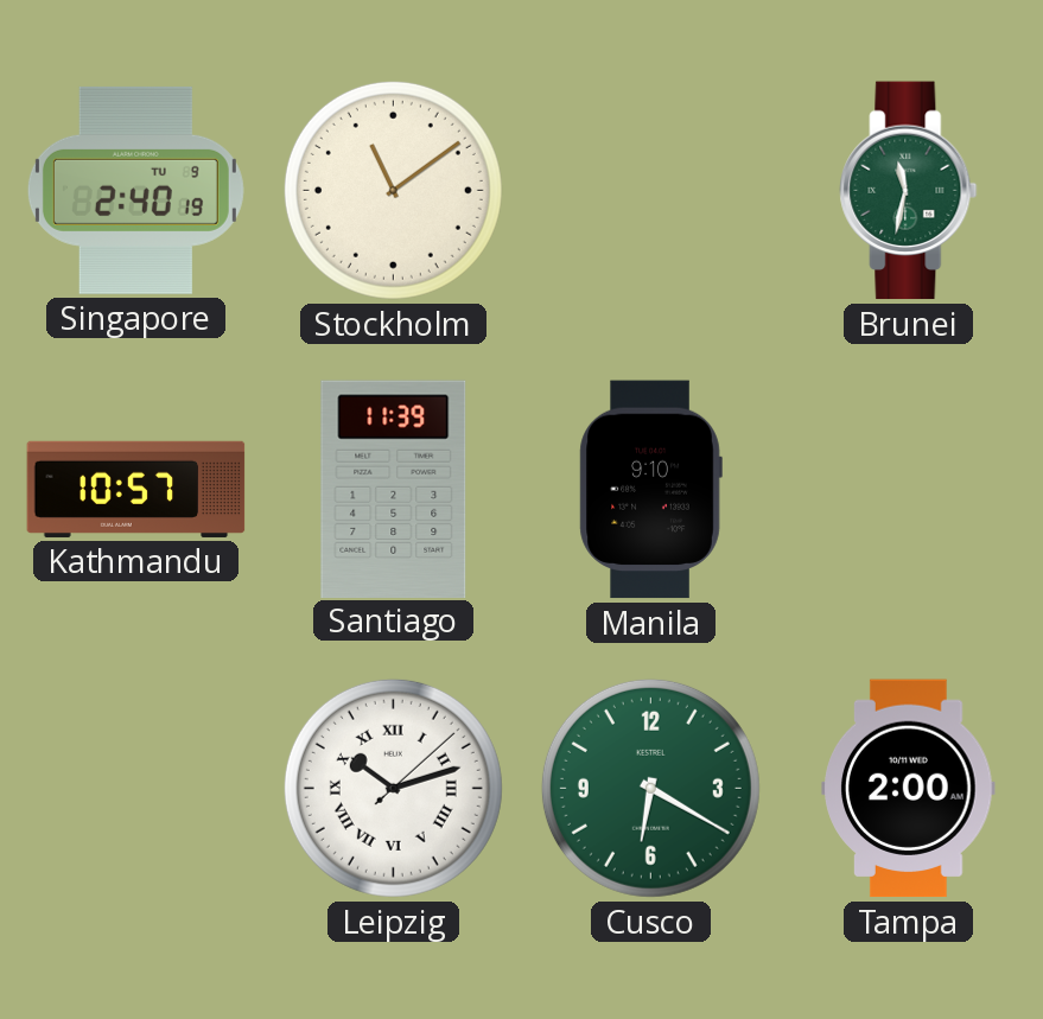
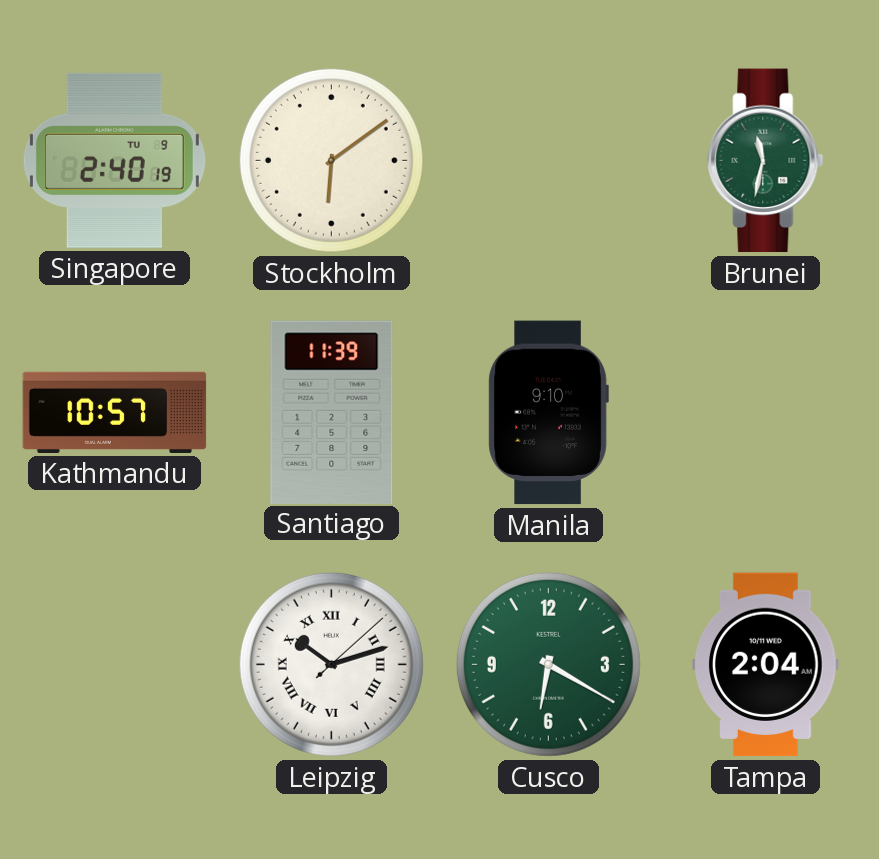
Stockholm: 11:09 -> 6:09 (331, 160)
Tampa: 2:00 -> 2:04 (766, 665)
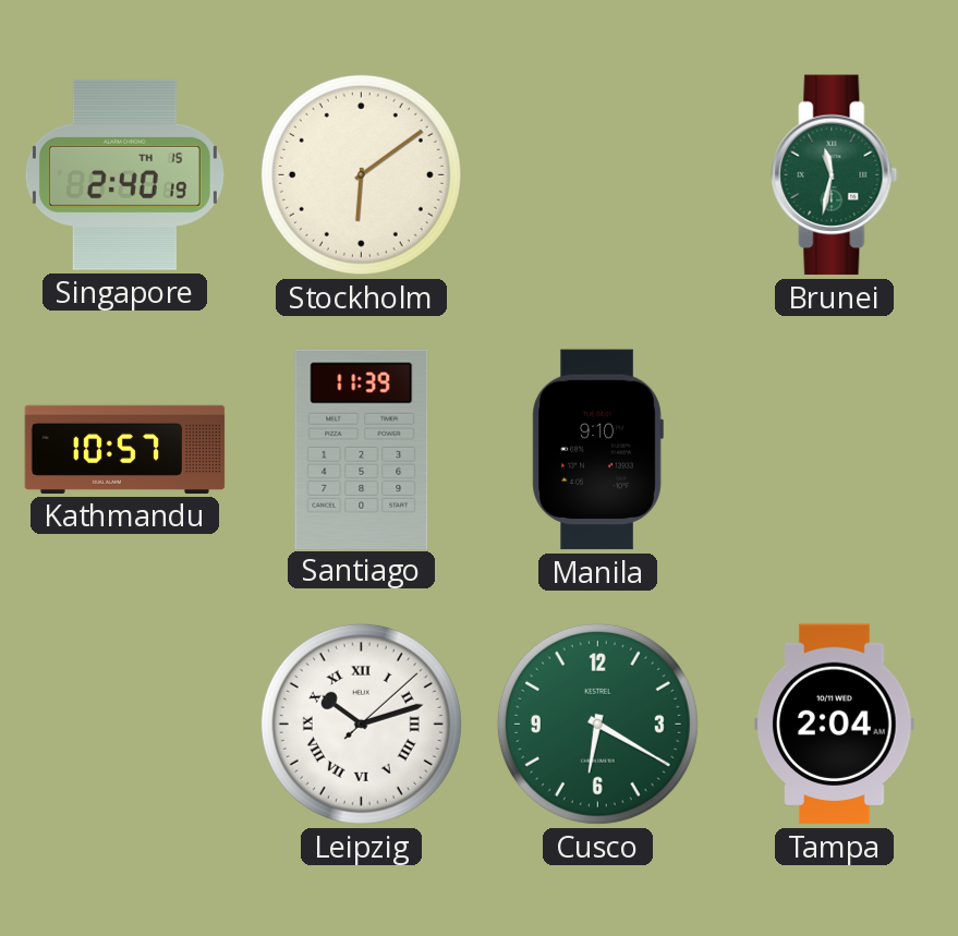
Singapore date: TU 9 -> TH 15 (124, 174)
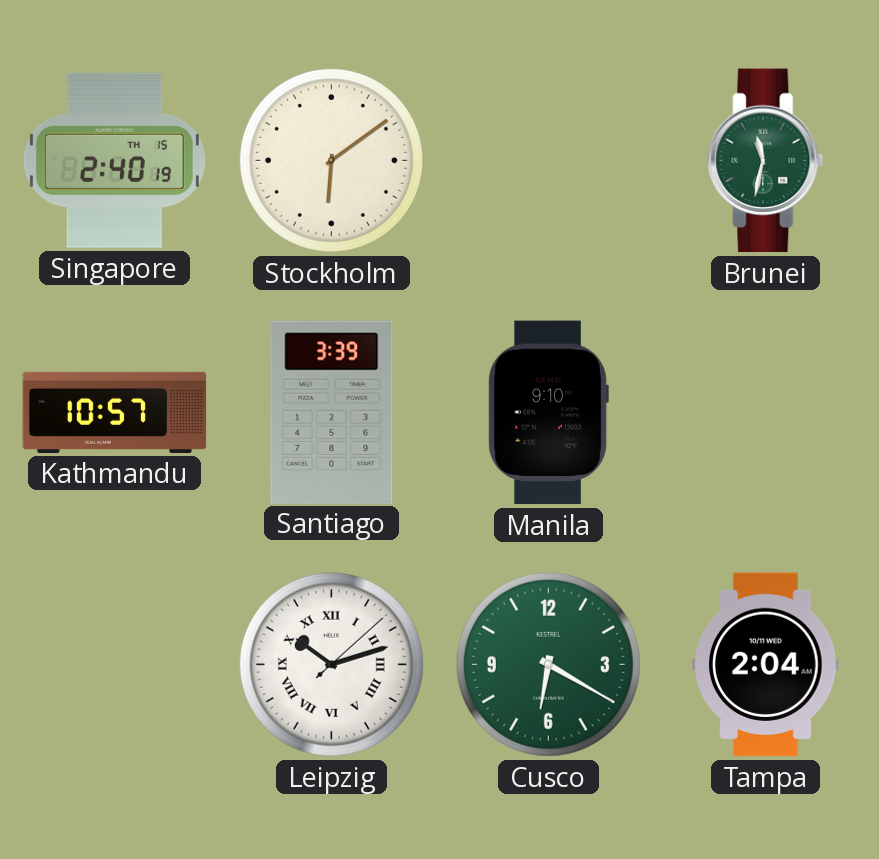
Santiago: 11:39 -> 3:39 (332, 412)
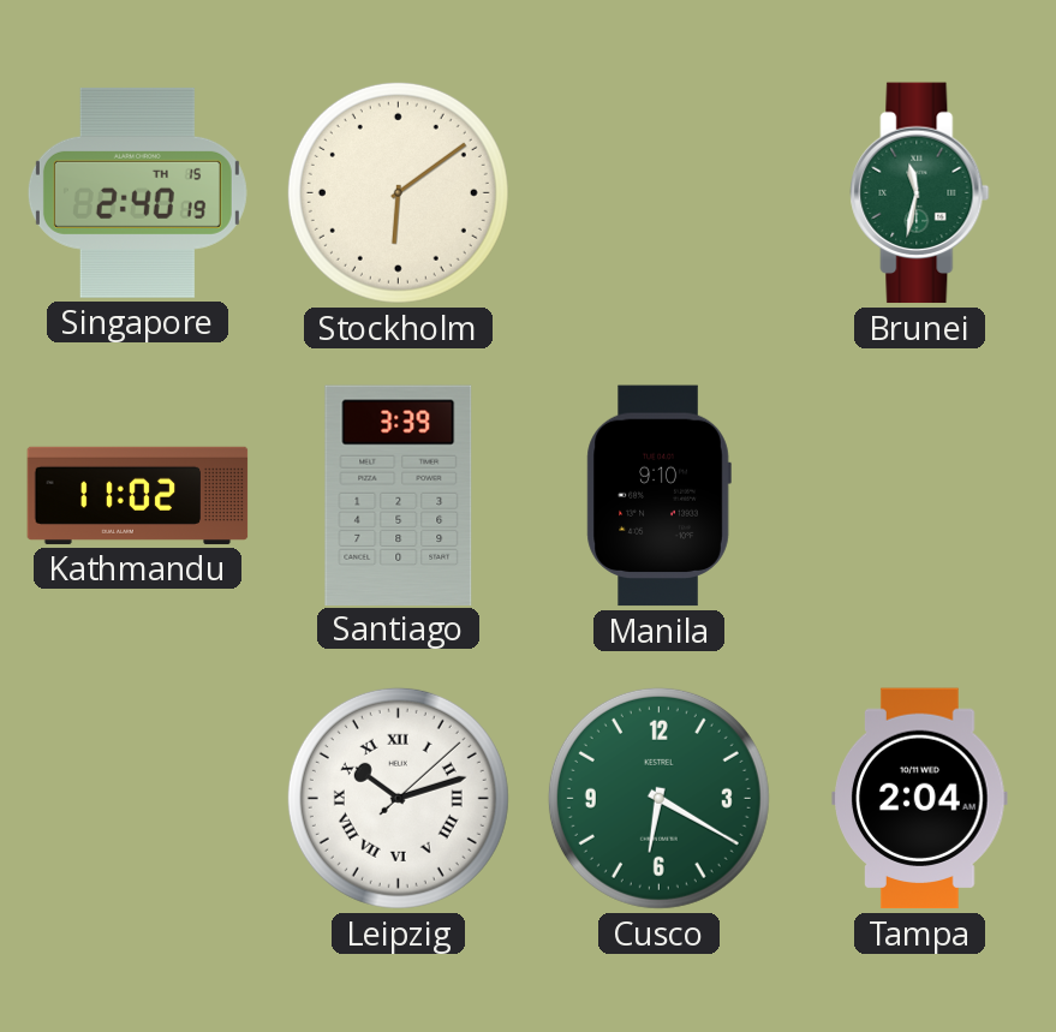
Kathmandu: 10:57 -> 11:02 (138, 495)
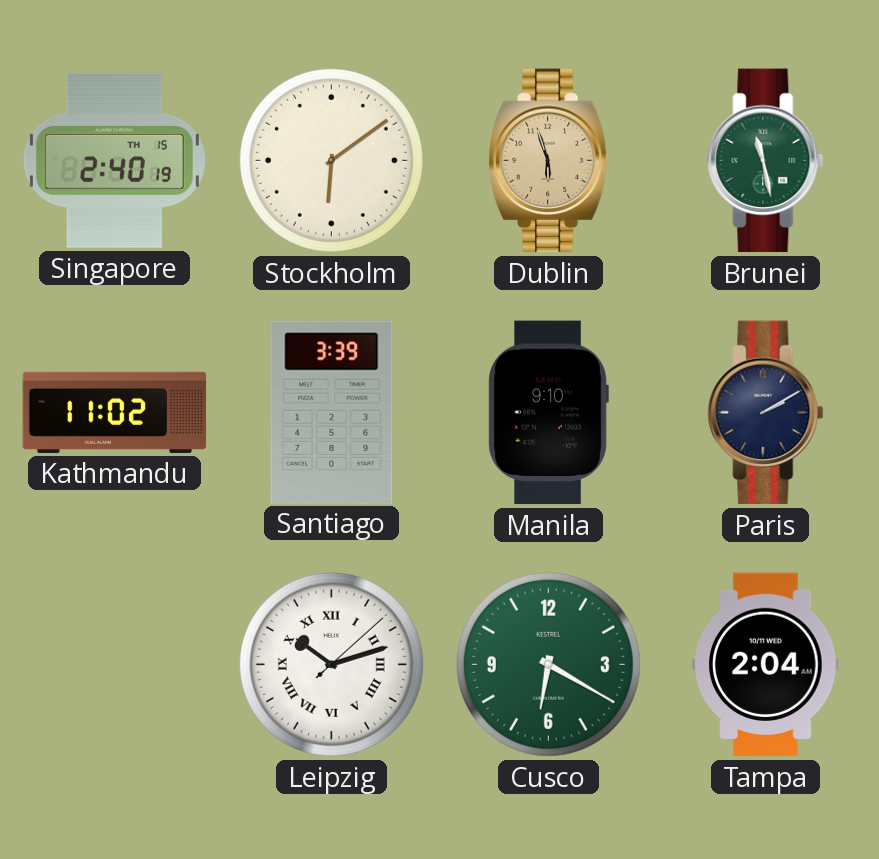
Dublin: none -> 5:57 (548, 161)
Brunei: 11:32 -> 11:28 (766, 161)
Paris: none -> 2:10 (766, 413)
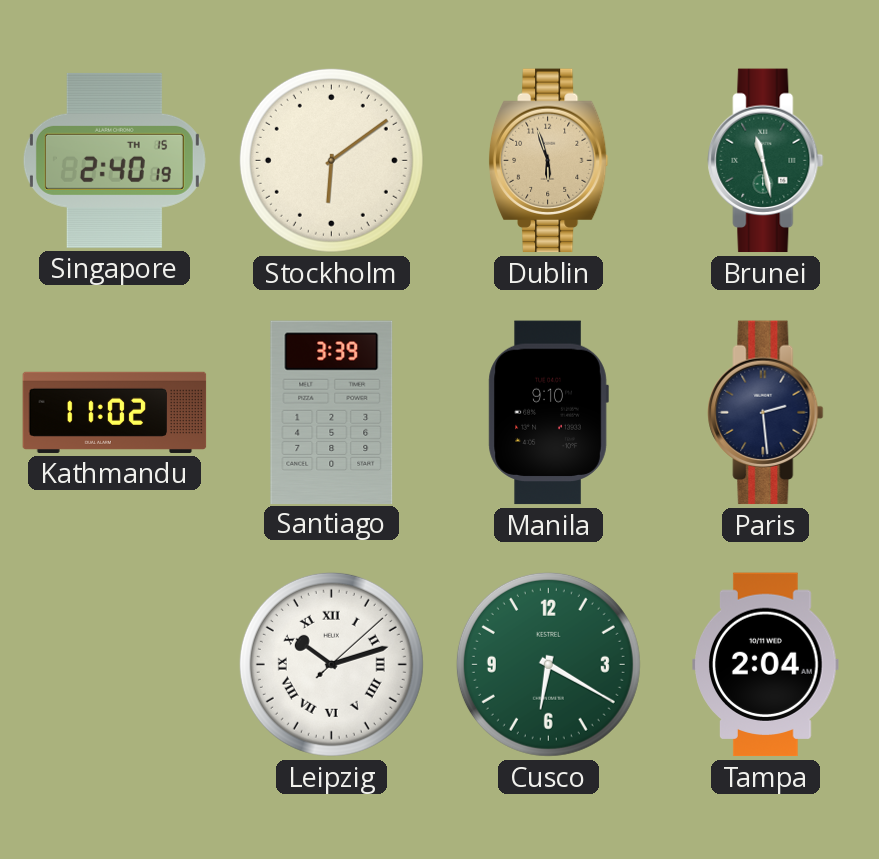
Paris: 2:10 -> 2:29 (766, 413)
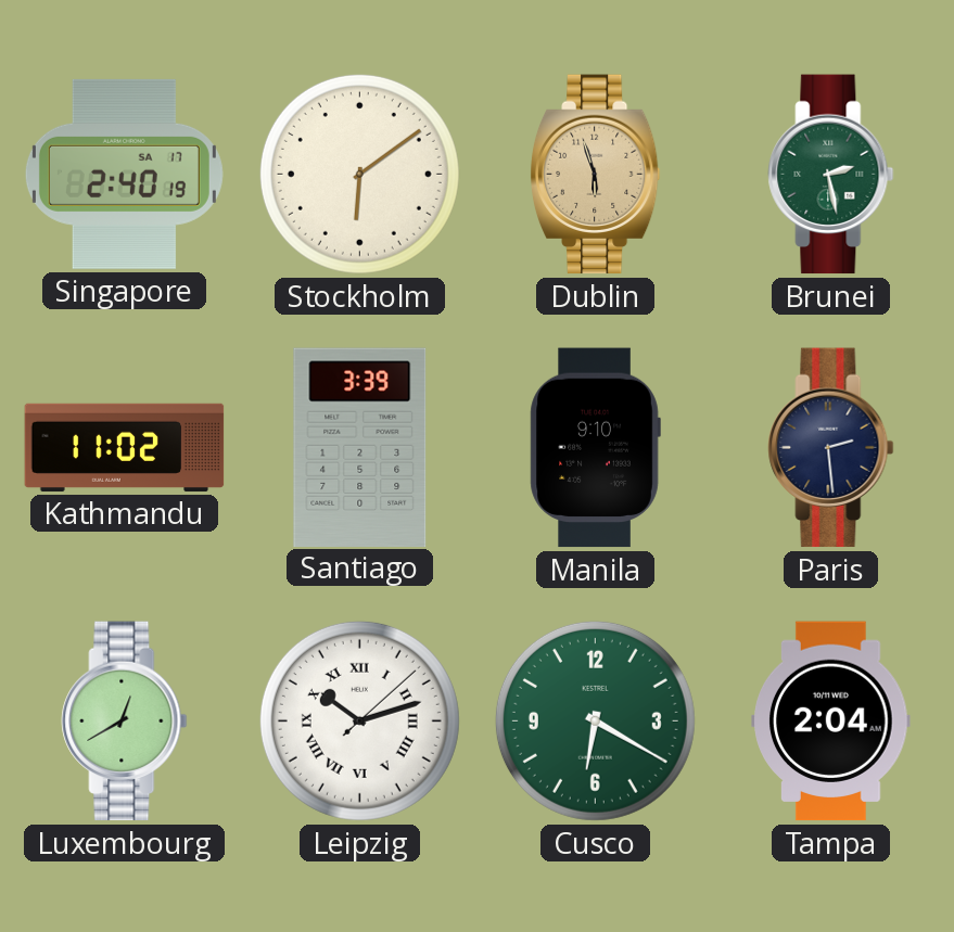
Singapore date: TH 15 -> SA 17 (124, 174)
Brunei: 11:28 -> 2:28 (831, 175)
Luxembourg: none -> 12:40 (125, 722)
